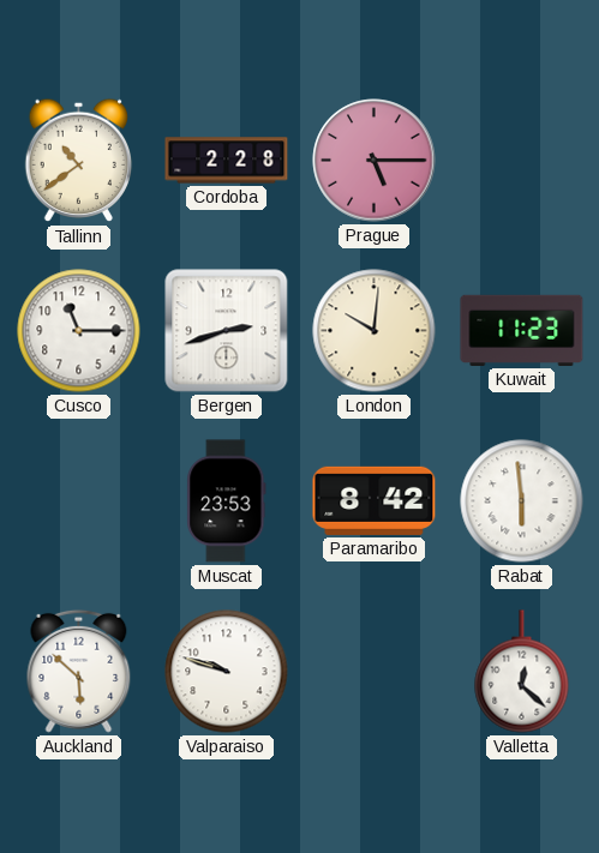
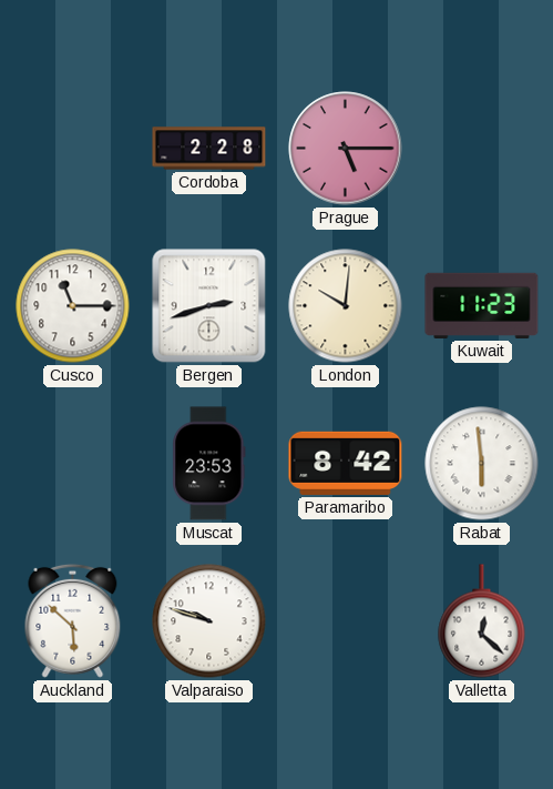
Tallinn: 10:39 -> none (79, 161)
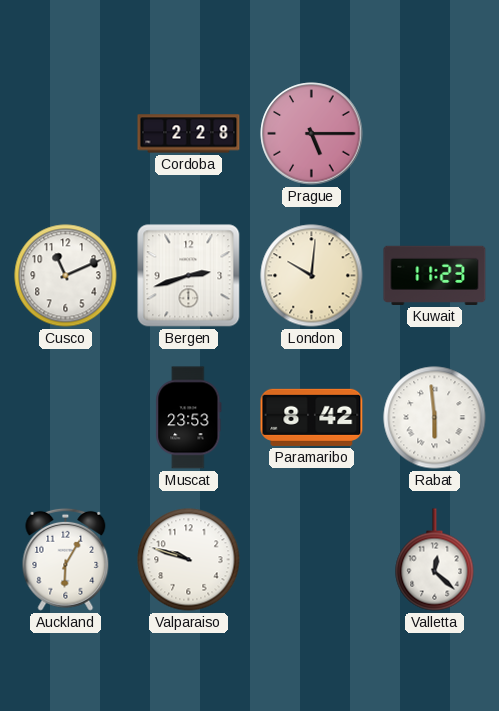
Cusco: 11:15 -> 11:11 (66, 276)
Auckland: 5:52 -> 6:05 (66, 559)
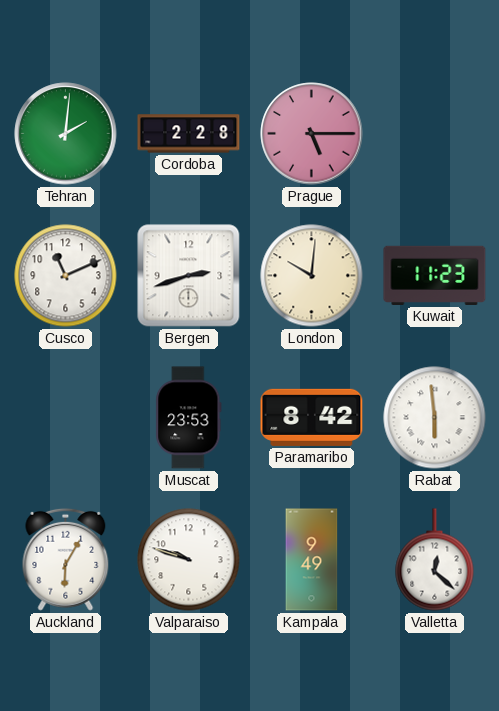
Tehran: none -> 2:01 (66, 134)
Kampala: none -> 9:49 (312, 560)
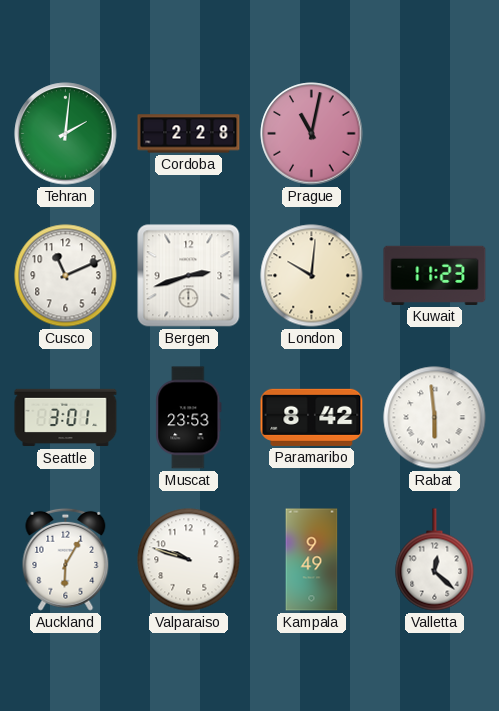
Prague: 5:15 -> 11:02 (312, 134)
Seattle: none -> 3:01 (66, 418)
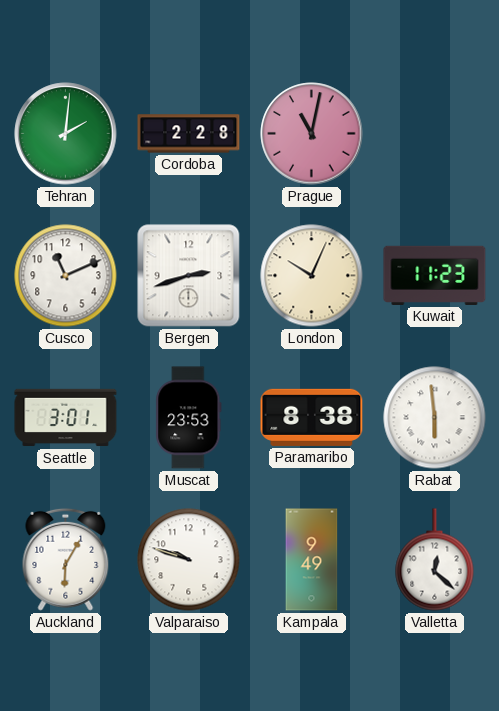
London: 10:01 -> 10:04 (312, 276)
Paramaribo: 8:42 -> 8:38 (312, 417)
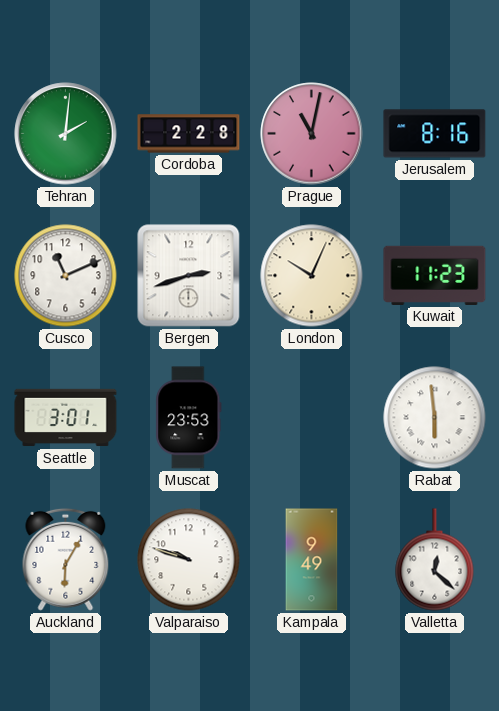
Jerusalem: none -> 8:16 (435, 134)
Paramaribo: 8:38 -> none (312, 417)
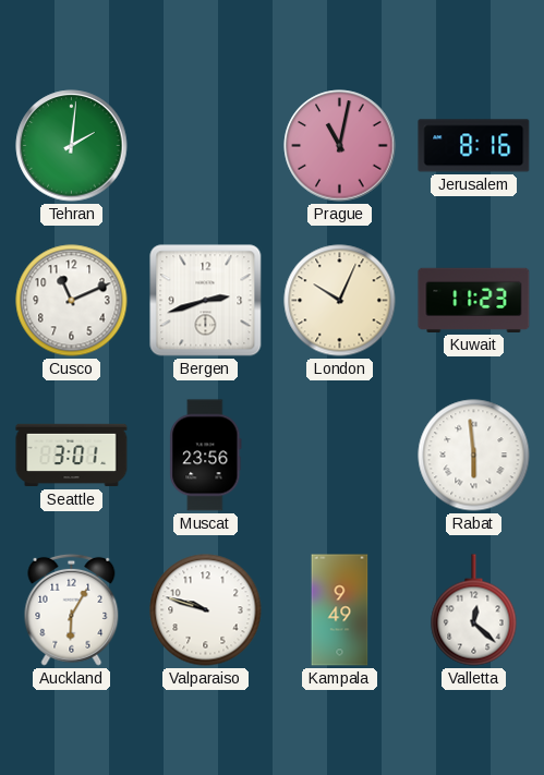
Cordoba: 2:28 -> none (189, 134)
Muscat: 23:53 -> 23:56 (206, 456)
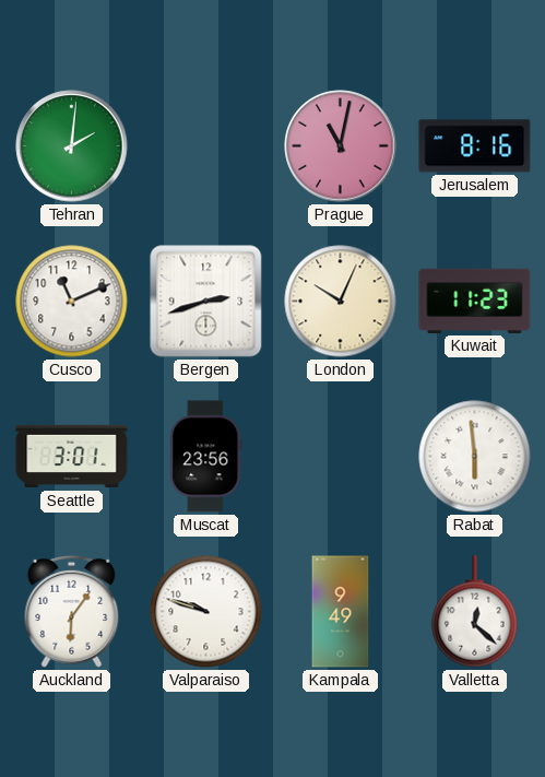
Auckland: 6:05 -> 6:06 (72, 611)
